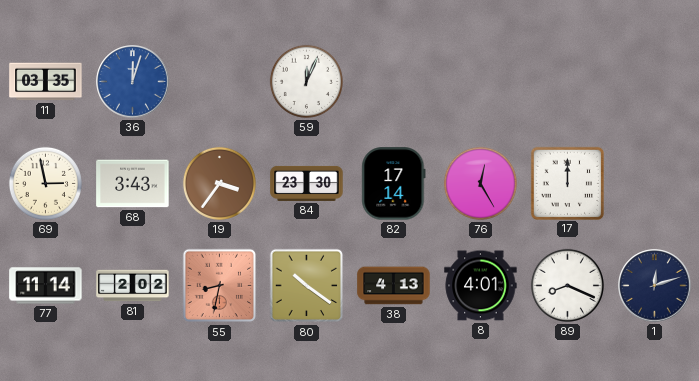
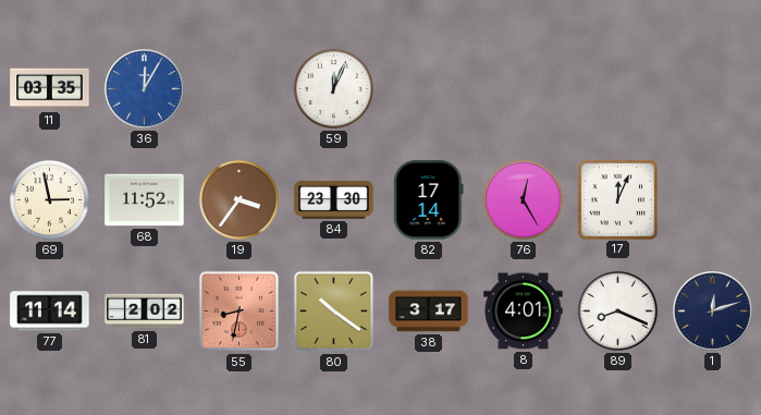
36: 12:03 -> 12:05 (145, 89)
68: 3:43 -> 11:52 (145, 200)
17: 12:00 -> 12:04 (617, 199)
38: 4:13 -> 3:17 (429, 312)
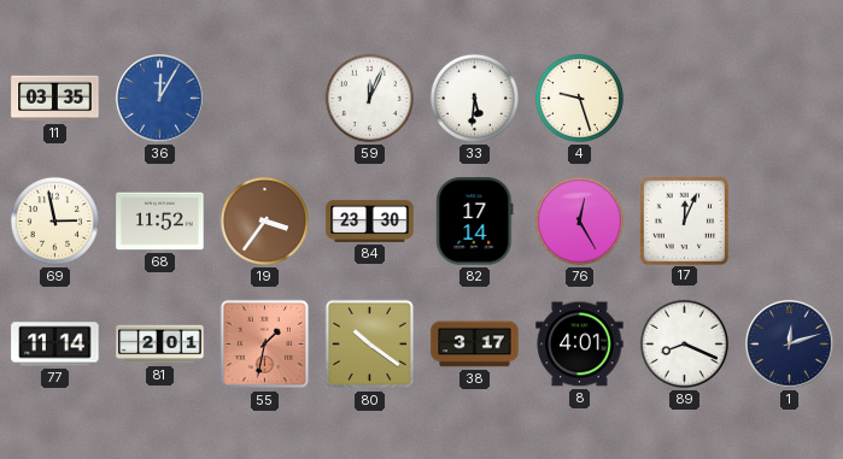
33: none -> 5:31 (474, 98)
4: none -> 9:27 (579, 98)
81: 2:02 -> 2:01 (160, 345)
55: 8:32 -> 1:32 (265, 345)
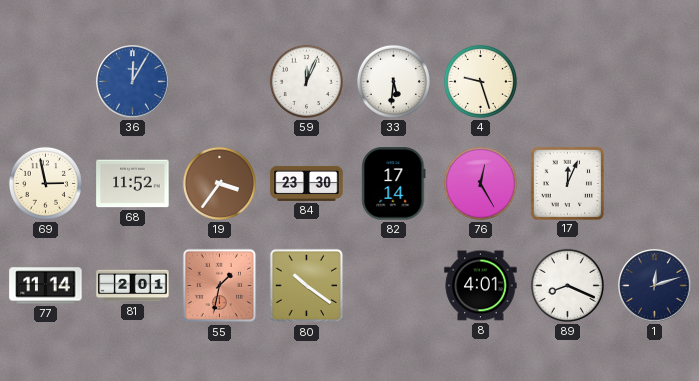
11: 03:35 -> none (55, 99)
38: 3:17 -> none (475, 345)
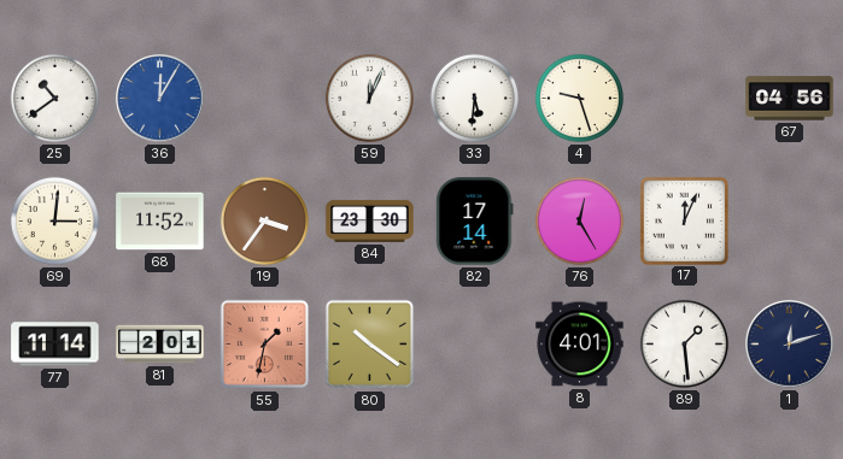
25: none -> 10:39 (54, 98)
67: none -> 04:56 (790, 99)
69: 2:58 -> 3:01 (54, 220)
89: 8:19 -> 1:29 (684, 343)
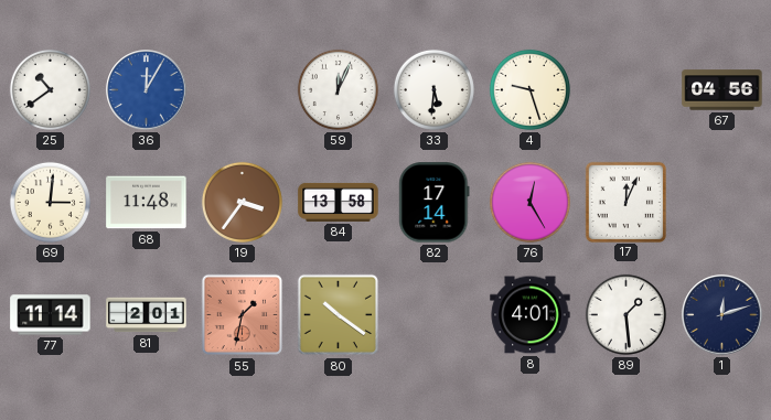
68: 11:52 -> 11:48 (147, 203)
84: 23:30 -> 13:58 (339, 202)
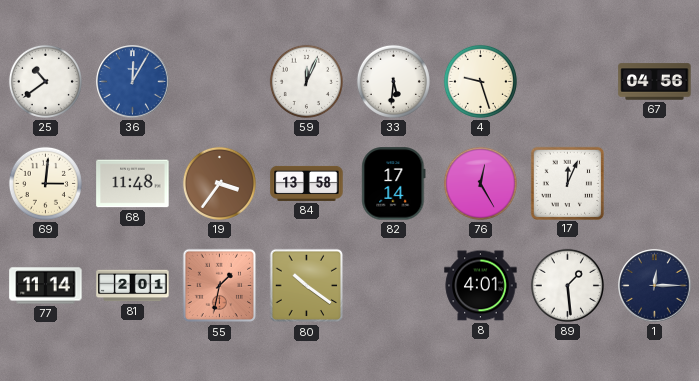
1: 12:12 -> 12:15 (655, 286)
